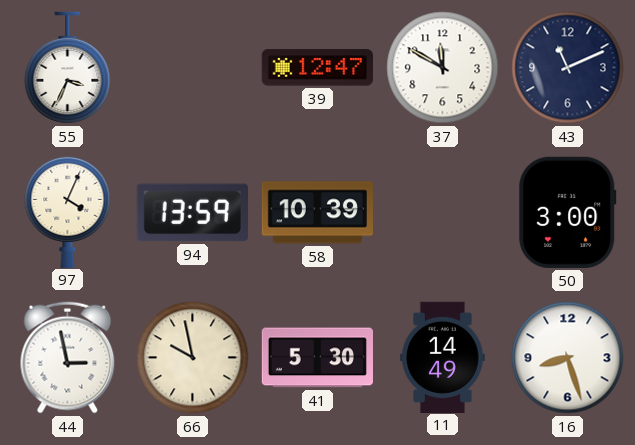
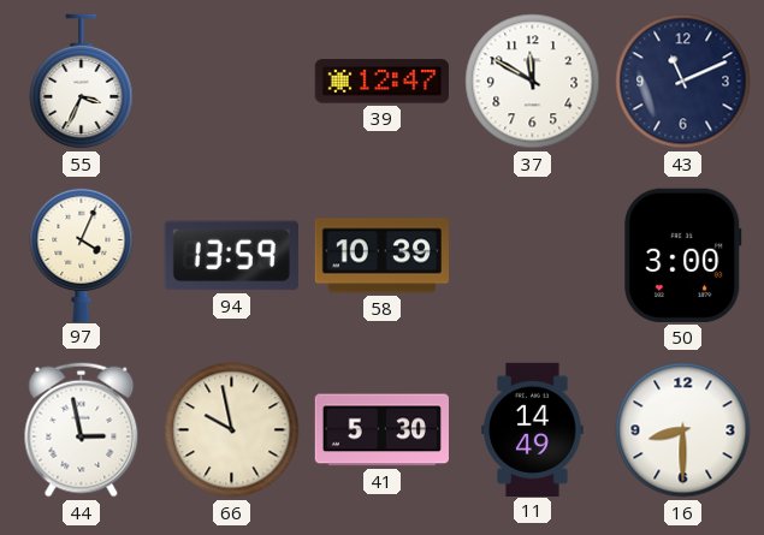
16: 8:27 -> 8:30 (683, 430)
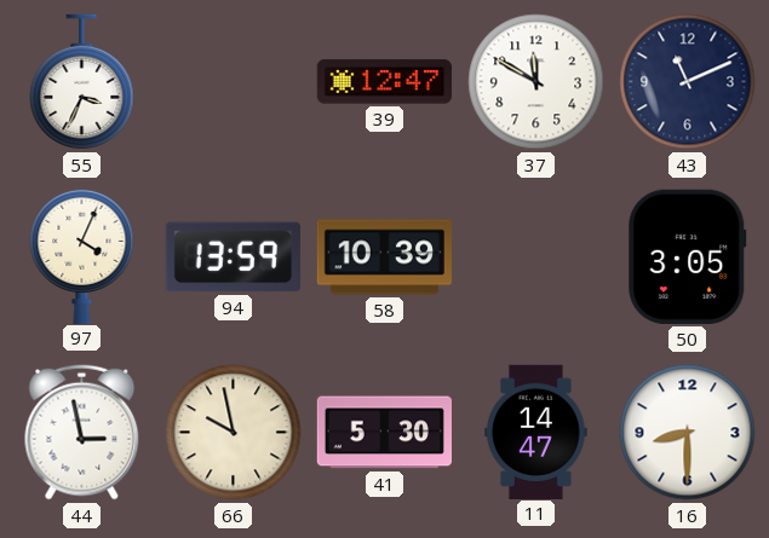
50: 3:00 -> 3:05 (688, 256)
11: 14:49 -> 14:47 (536, 432)
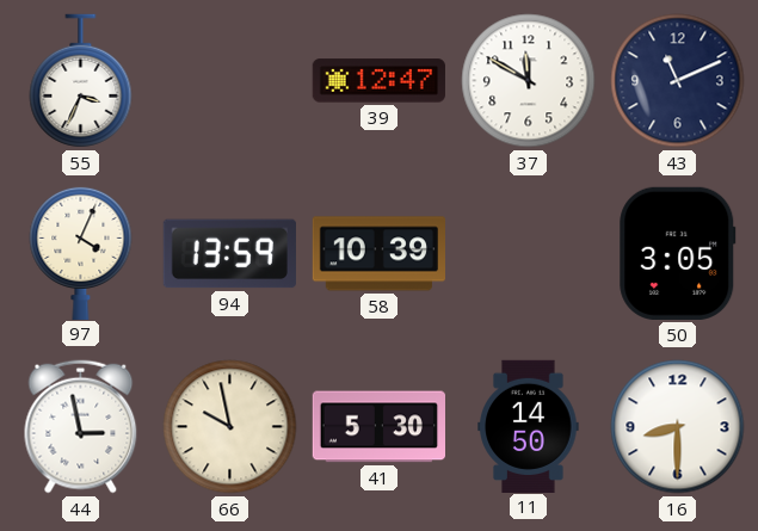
11: 14:47 -> 14:50 (529, 426)
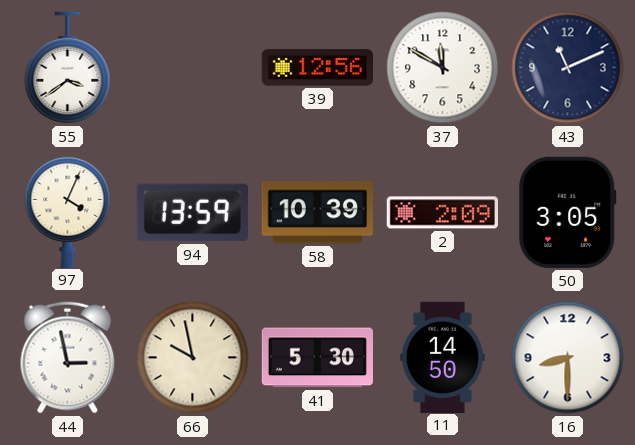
55: 3:34 -> 3:39 (68, 68)
39: 12:47 -> 12:56 (317, 68)
2: none -> 2:09 (442, 213)
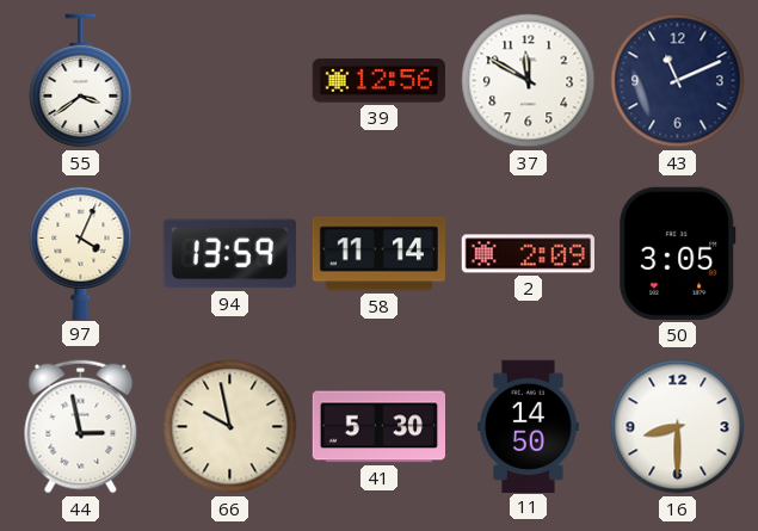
58: 10:39 -> 11:14 (378, 254)
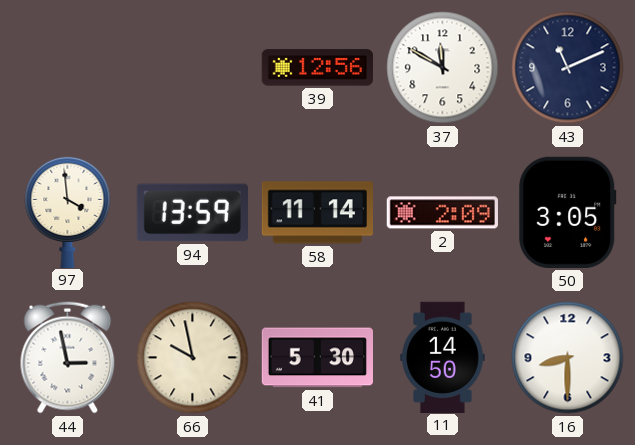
55: 3:39 -> none (81, 81)
97: 4:04 -> 3:59 (68, 211)
